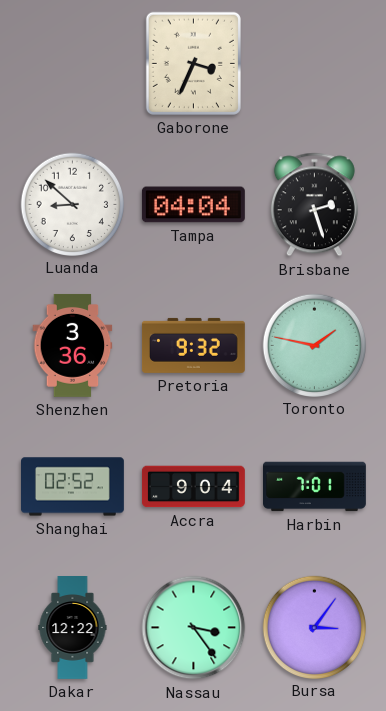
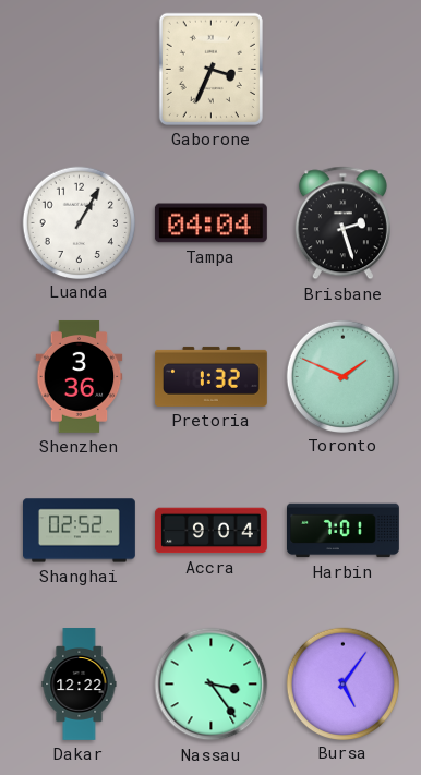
Luanda: 8:52 -> 1:05 (79, 222)
Pretoria: 9:32 -> 1:32 (211, 376)
Toronto: 1:47 -> 1:49 (342, 376)
Bursa: 3:06 -> 5:06 (342, 683)
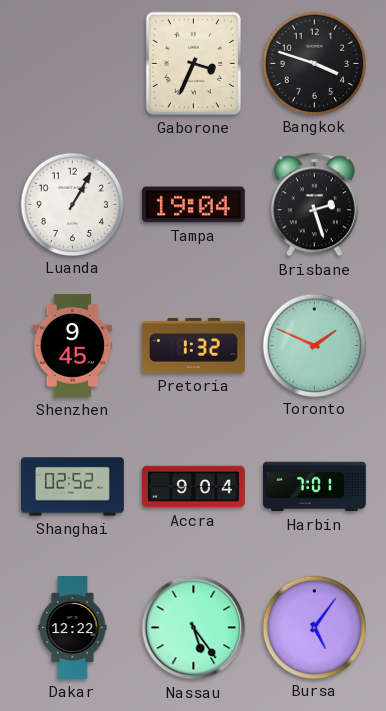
Bangkok: none -> 3:48 (314, 63)
Tampa: 04:04 -> 19:04 (193, 205)
Shenzhen: 3:36 -> 9:45 (73, 345)
Nassau: 3:24 -> 5:24 (194, 628)
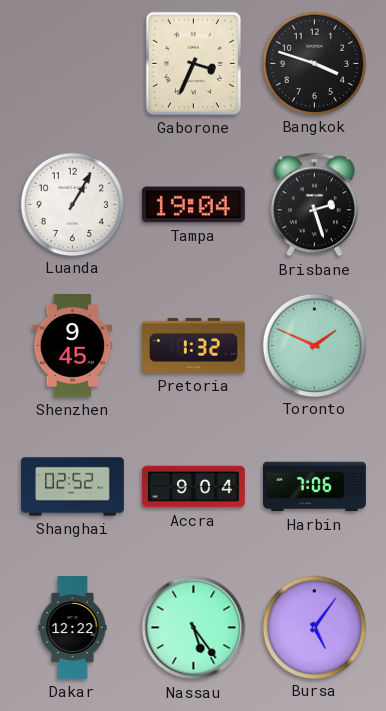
Harbin: 7:01 -> 7:06 (315, 487)
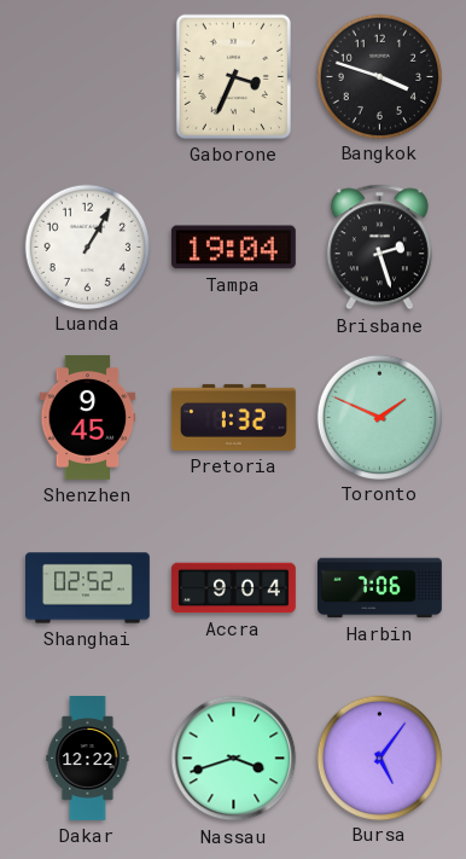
Nassau: 5:24 -> 3:42 (234, 759)
